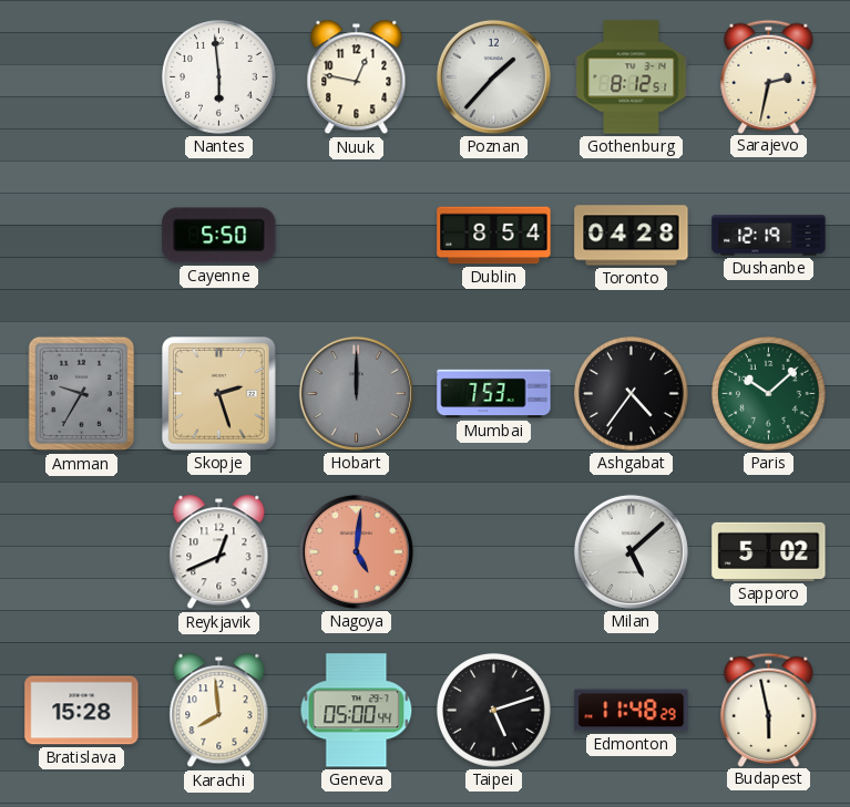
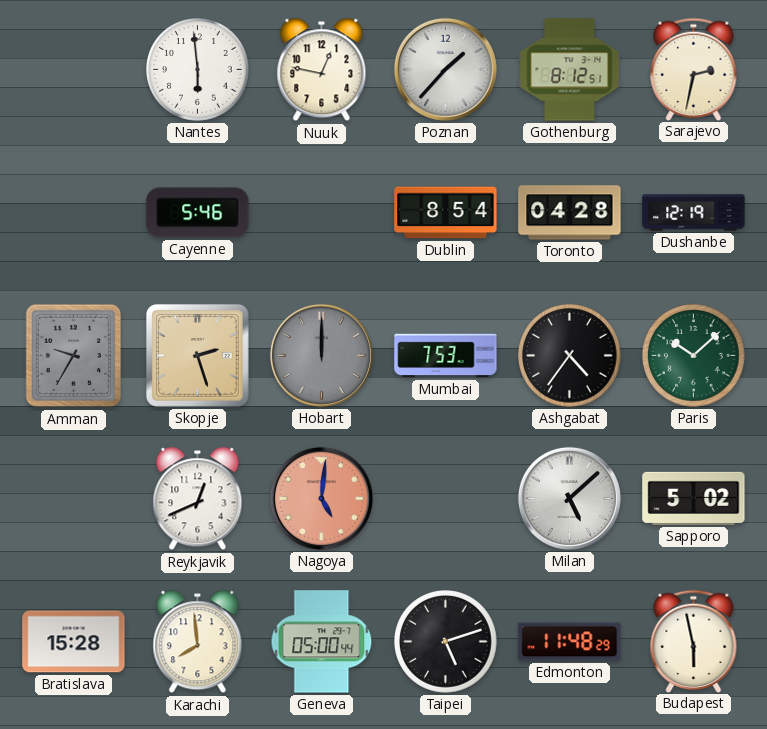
Cayenne: 5:50 -> 5:46 (198, 213)
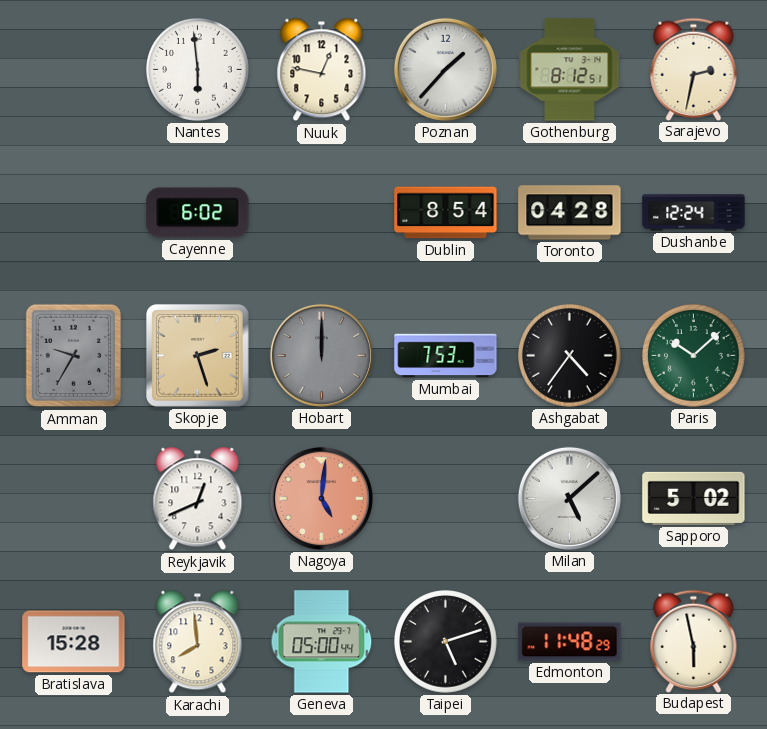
Cayenne: 5:46 -> 6:02 (198, 213)
Dushanbe: 12:19 -> 12:24 (694, 213)
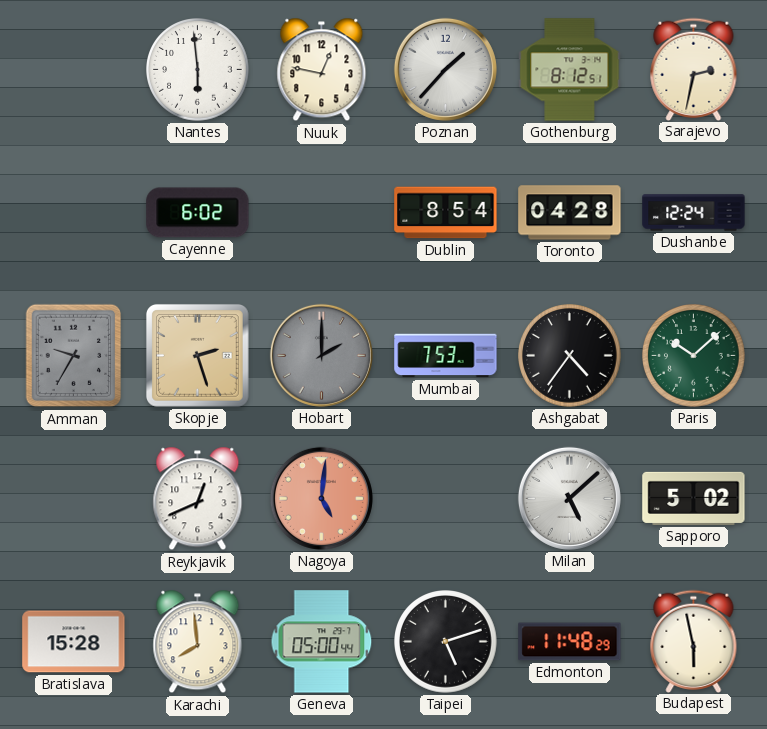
Hobart: 12:00 -> 2:00 (321, 355)
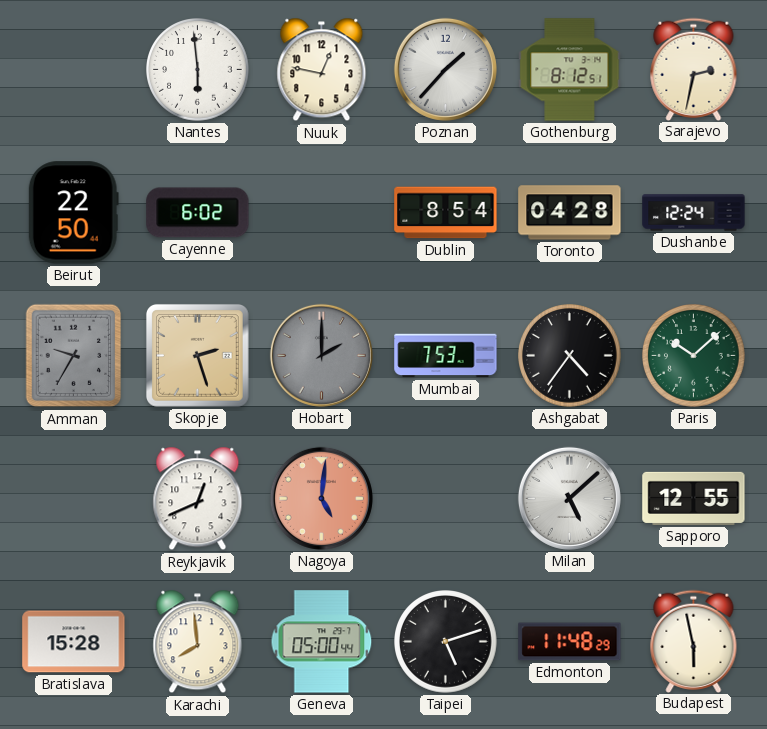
Beirut: none -> 22:50 (73, 213)
Sapporo: 5:02 -> 12:55 (694, 498)
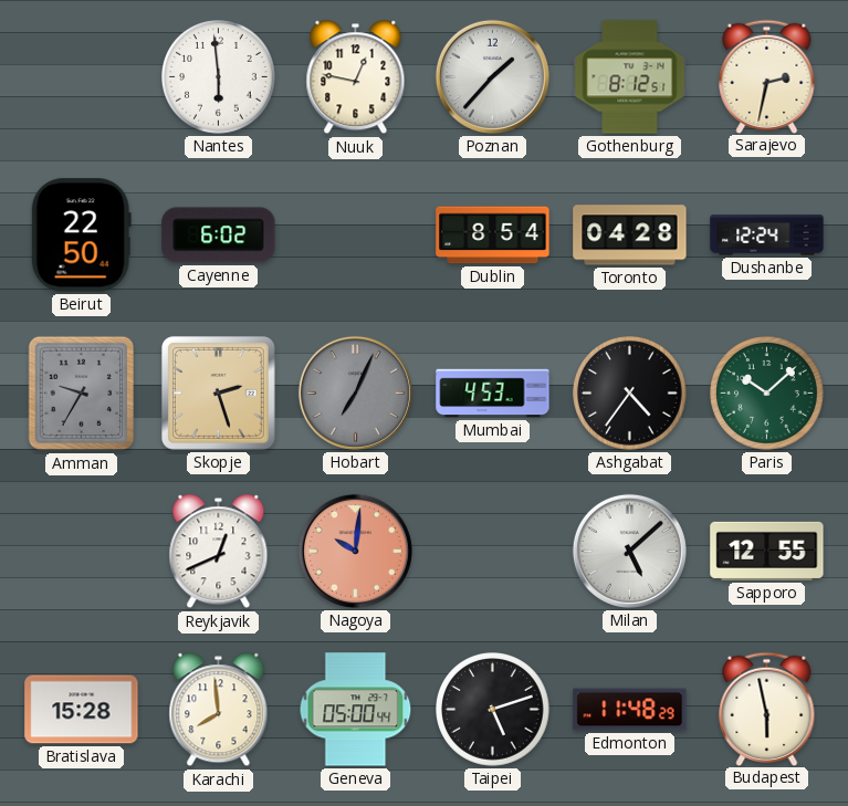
Hobart: 2:00 -> 7:04 (355, 392)
Mumbai: 7:53 -> 4:53 (493, 394)
Nagoya: 5:01 -> 10:01 (355, 551)
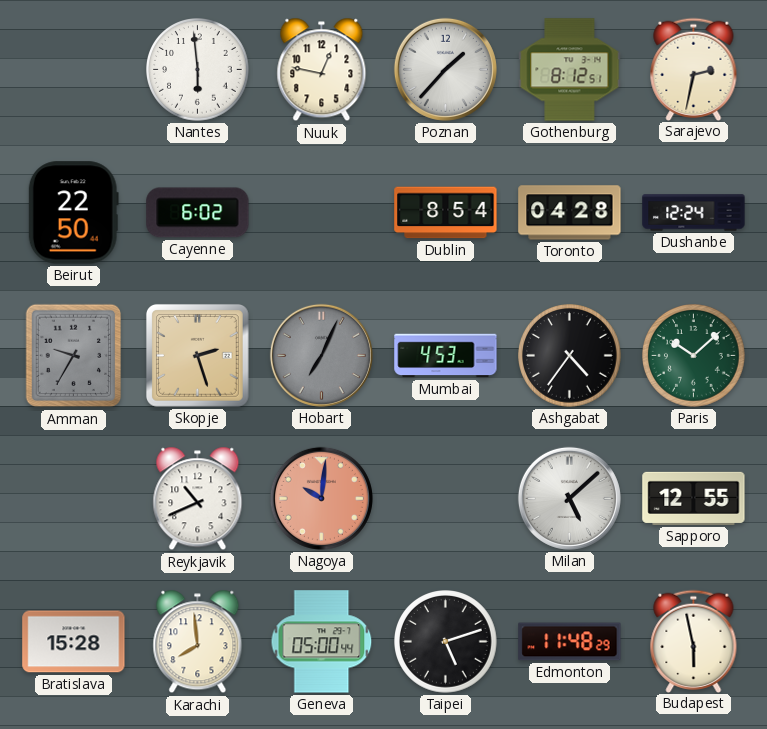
Reykjavik: 12:41 -> 10:41 (198, 499)
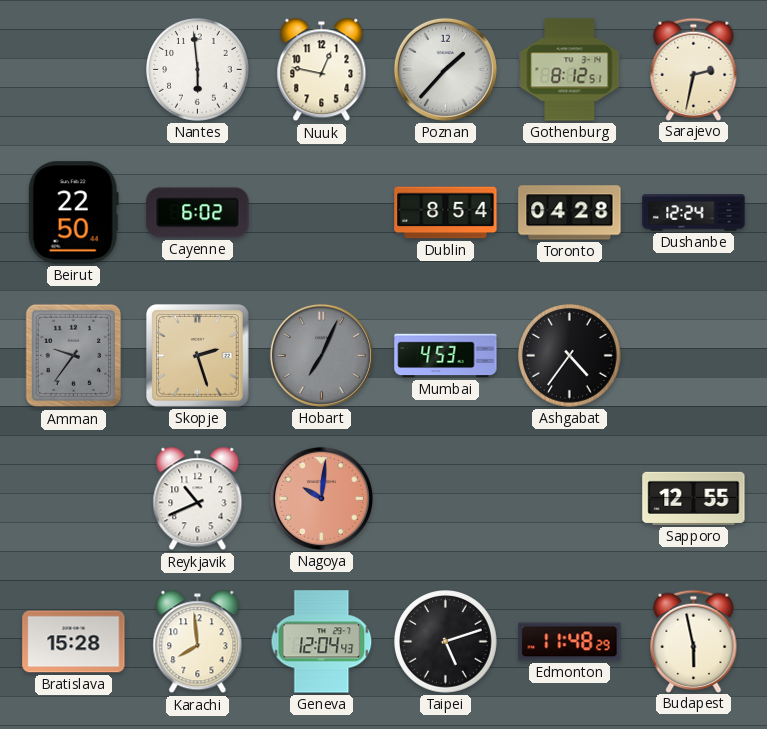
Amman: 9:35 -> 9:36 (74, 356)
Paris: 10:08 -> none (694, 356)
Milan: 5:08 -> none (569, 498)
Geneva: 05:00 -> 12:04 (322, 642)
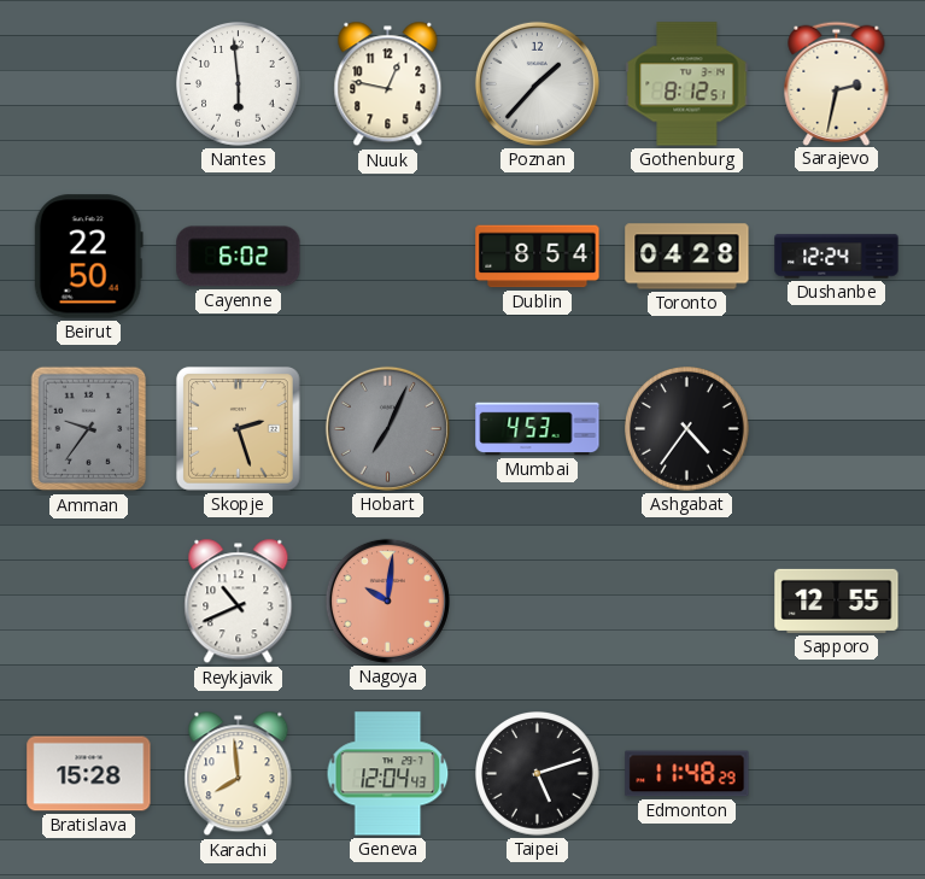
Budapest: 5:58 -> none (694, 641)
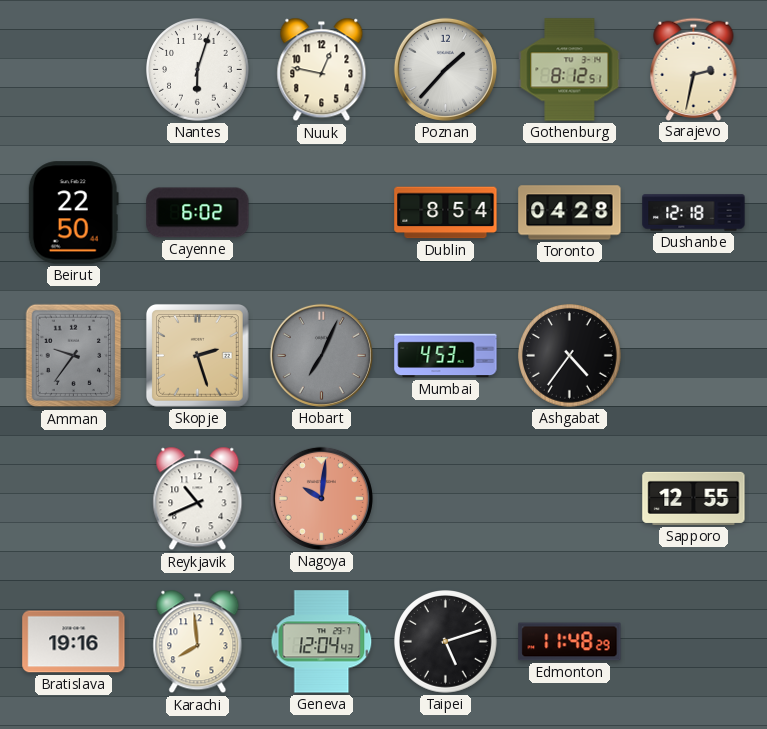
Nantes: 5:59 -> 6:03 (198, 70)
Dushanbe: 12:24 -> 12:18 (694, 213)
Bratislava: 15:28 -> 19:16 (74, 642)
